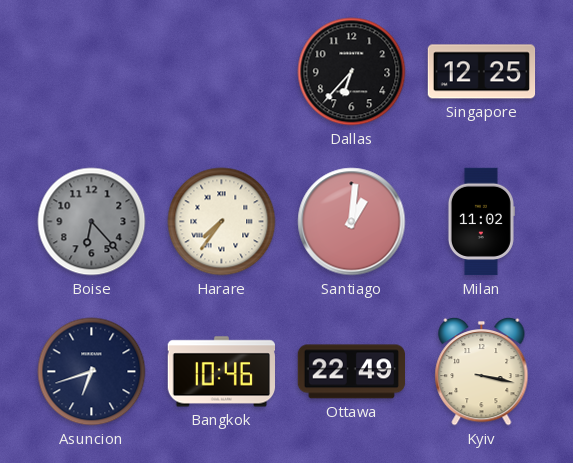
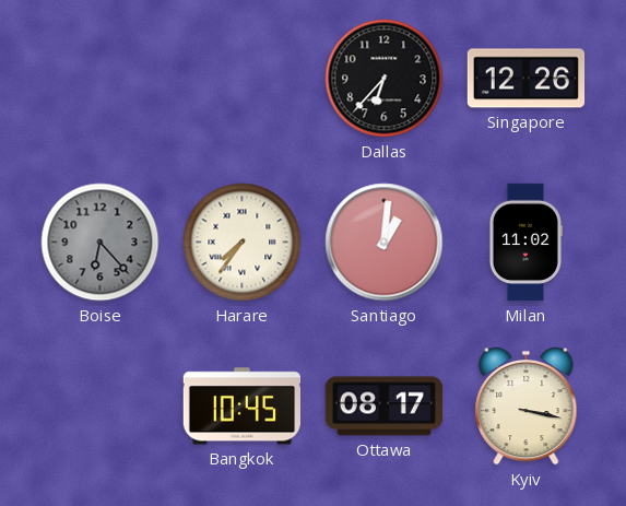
Singapore: 12:25 -> 12:26 (527, 79)
Asuncion: 6:42 -> none (92, 372)
Bangkok: 10:46 -> 10:45 (241, 407)
Ottawa: 22:49 -> 08:17 (383, 407)
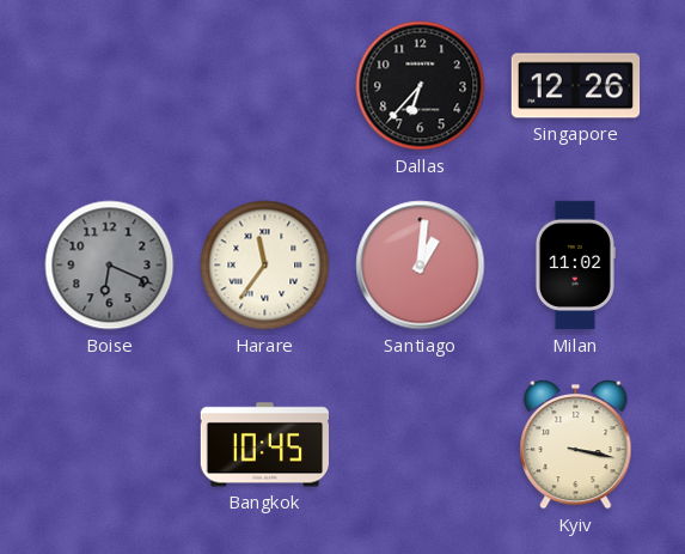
Boise: 6:23 -> 6:19 (110, 266)
Harare: 7:36 -> 11:36 (265, 266)
Ottawa: 08:17 -> none (383, 407)
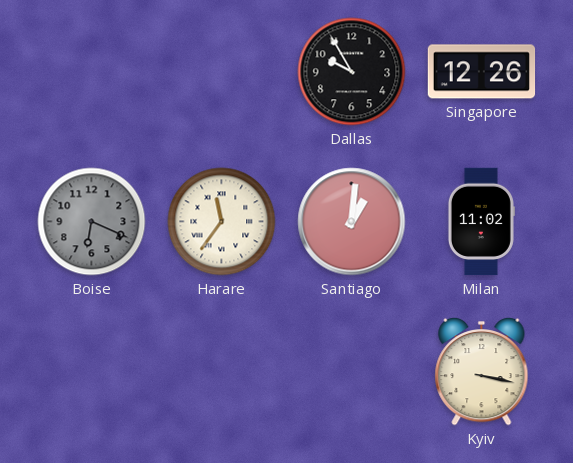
Dallas: 6:37 -> 9:55 (352, 72)
Bangkok: 10:45 -> none (264, 445)
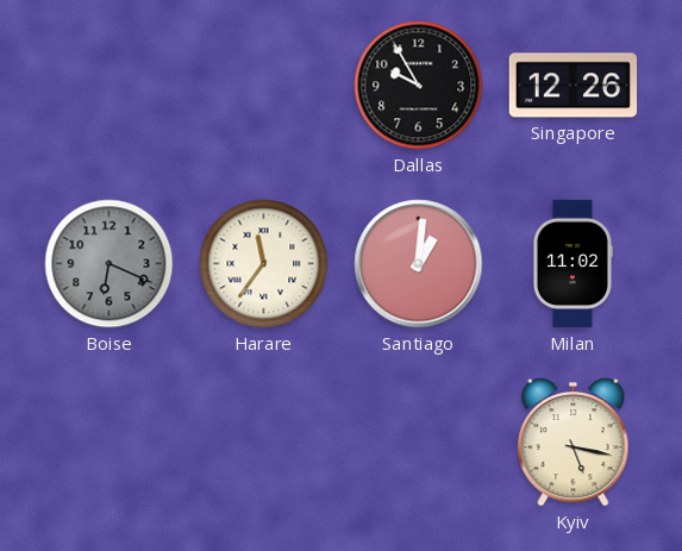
Kyiv: 3:17 -> 5:17 (574, 442)
